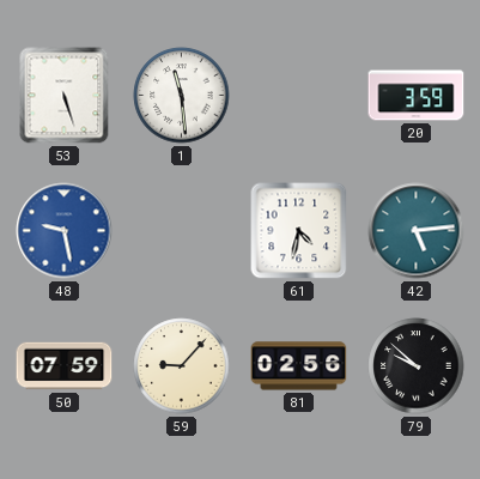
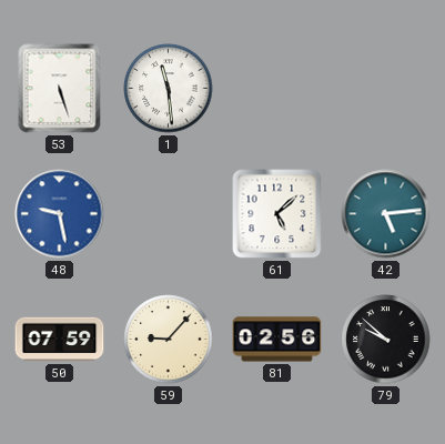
20: 3:59 -> none (417, 96)
61: 4:32 -> 5:08 (277, 214)
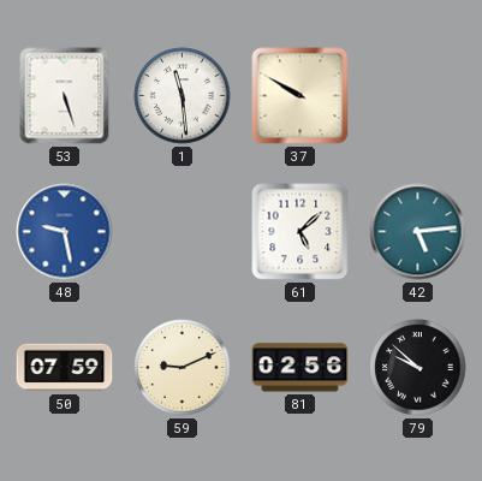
37: none -> 9:50 (300, 96)
59: 9:07 -> 9:11 (183, 368)
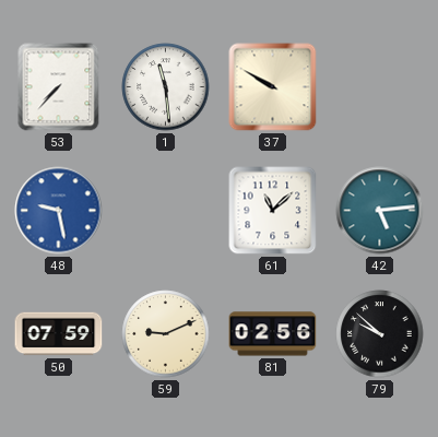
53: 5:27 -> 7:37 (59, 87)
61: 5:08 -> 11:08 (273, 211)
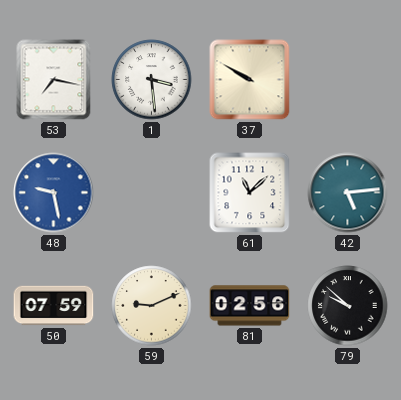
53: 7:37 -> 7:17 (54, 80)
1: 11:29 -> 3:29 (152, 80)
